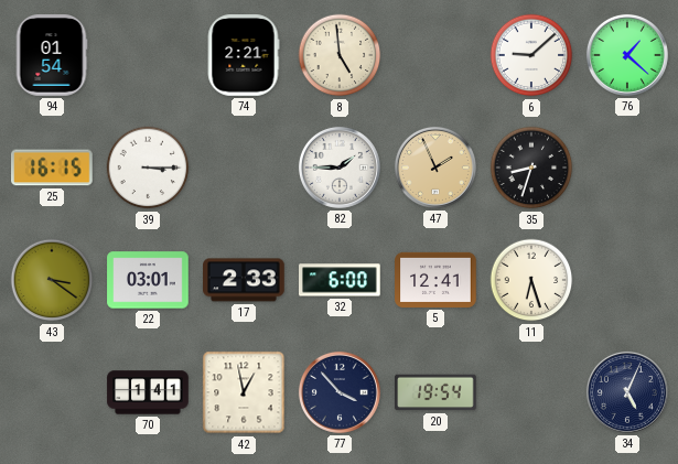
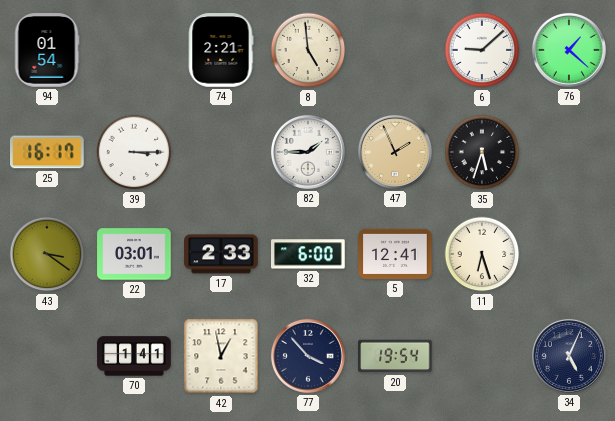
25: 16:15 -> 16:17 (48, 152)
35: 8:33 -> 5:33 (482, 152)
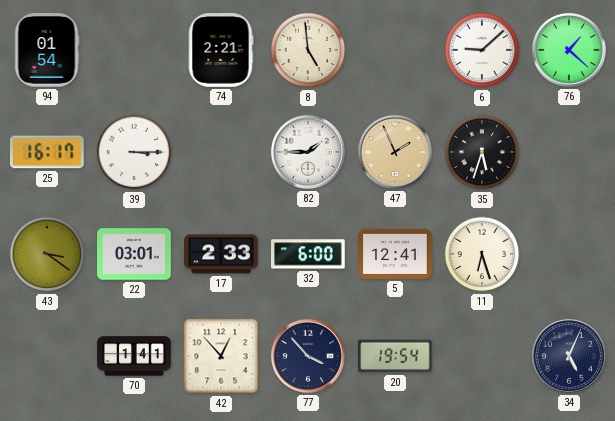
42: 12:58 -> 12:53 (221, 356)
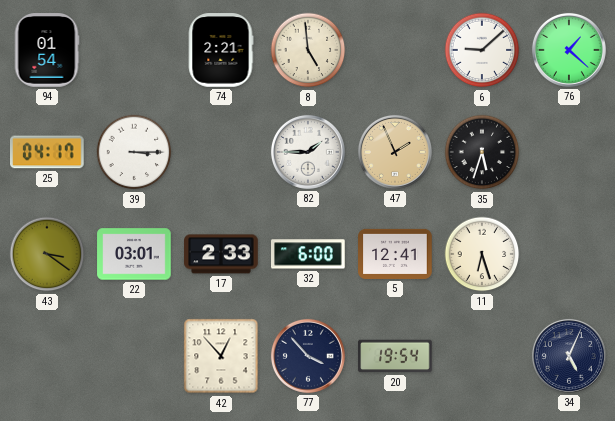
25: 16:17 -> 04:17 (48, 152)
70: 1:41 -> none (134, 356)
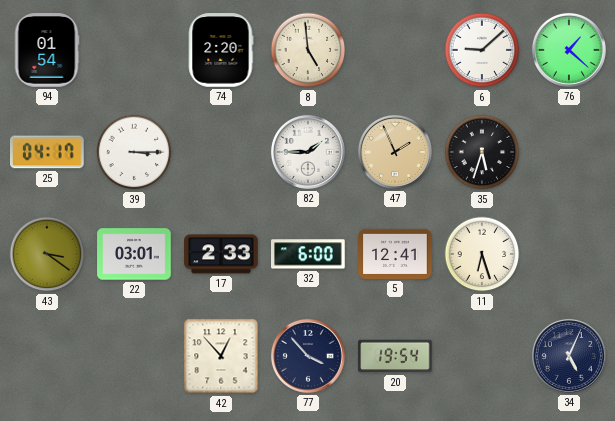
74: 2:21 -> 2:20 (221, 50)
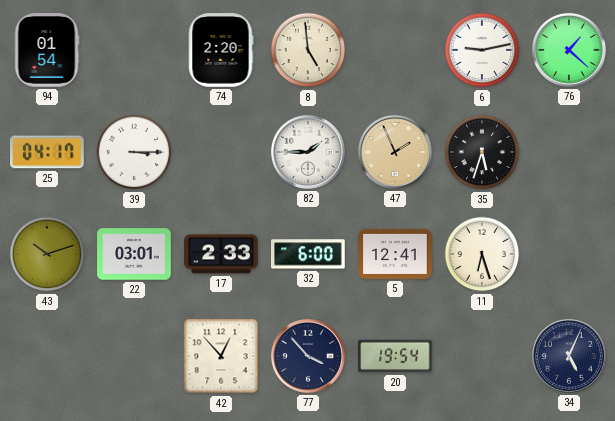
6: 9:08 -> 9:13 (482, 50)
43: 3:21 -> 10:12 (47, 254)
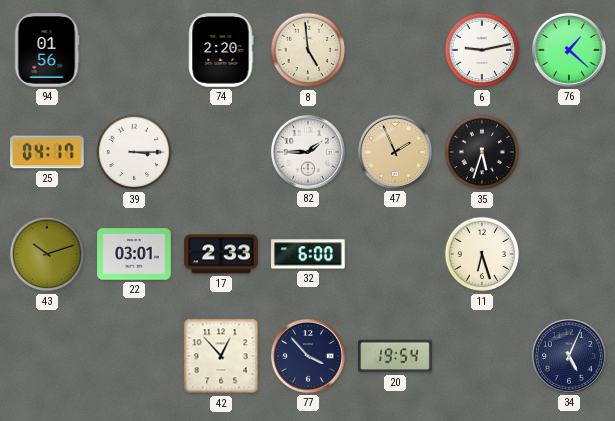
94: 01:54 -> 01:56 (47, 50)
5: 12:41 -> none (395, 254)
